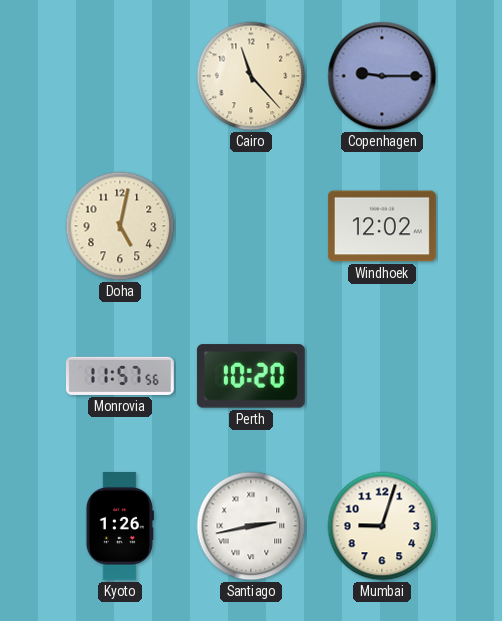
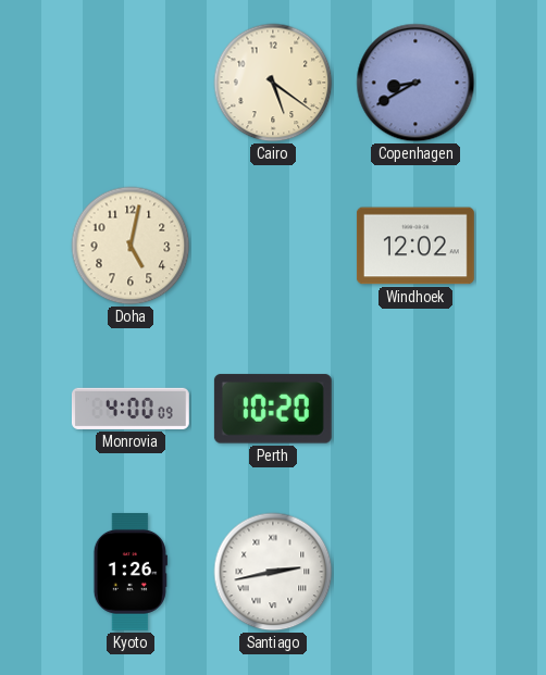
Cairo: 11:23 -> 5:21 (273, 83)
Copenhagen: 9:15 -> 8:40 (415, 83)
Monrovia: 11:57 -> 4:00 (131, 409)
Mumbai: 9:03 -> none (382, 526)
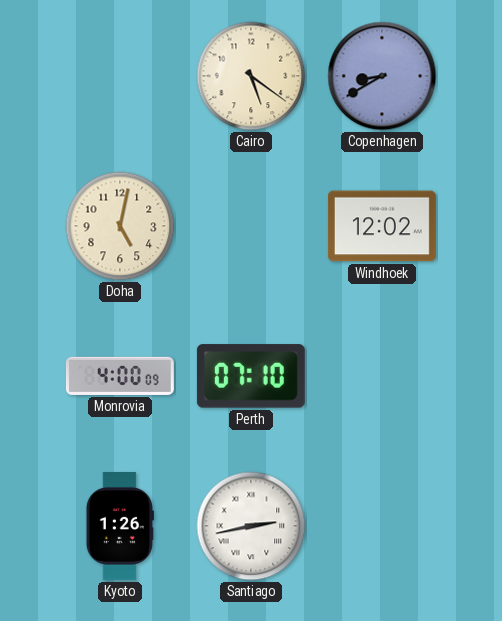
Perth: 10:20 -> 07:10 (251, 376)
